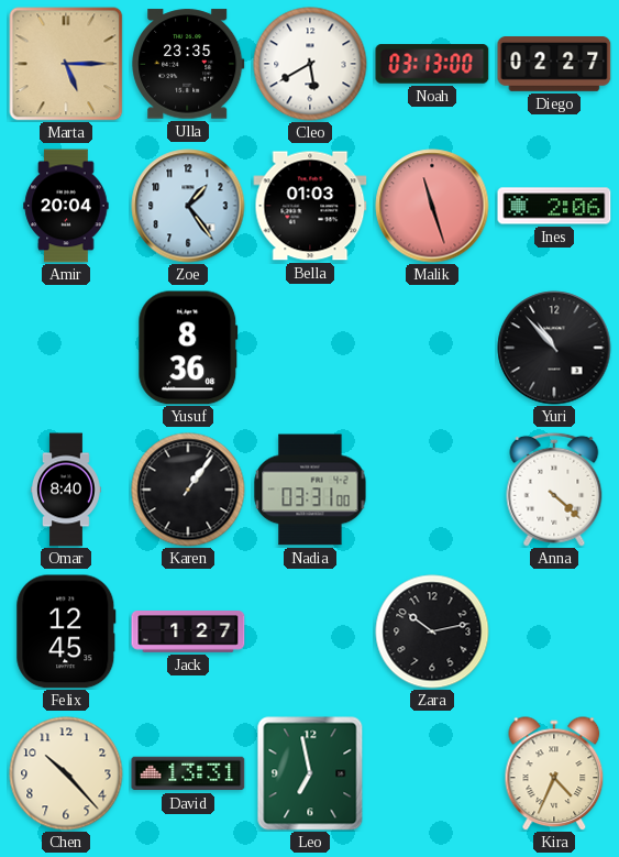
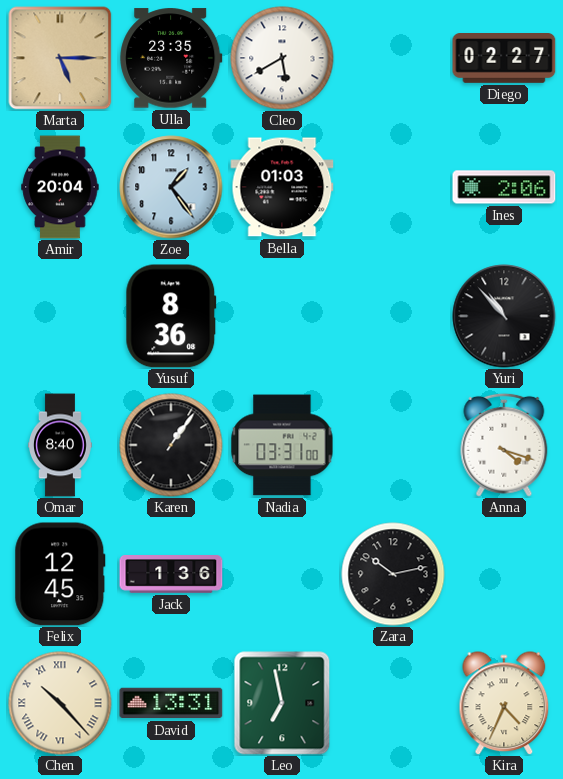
Noah: 03:13 -> none (432, 64)
Malik: 11:27 -> none (432, 206)
Anna: 4:22 -> 4:18 (504, 445)
Jack: 1:27 -> 1:36 (171, 575)
Chen numerals: Arabic -> Roman (60, 703)
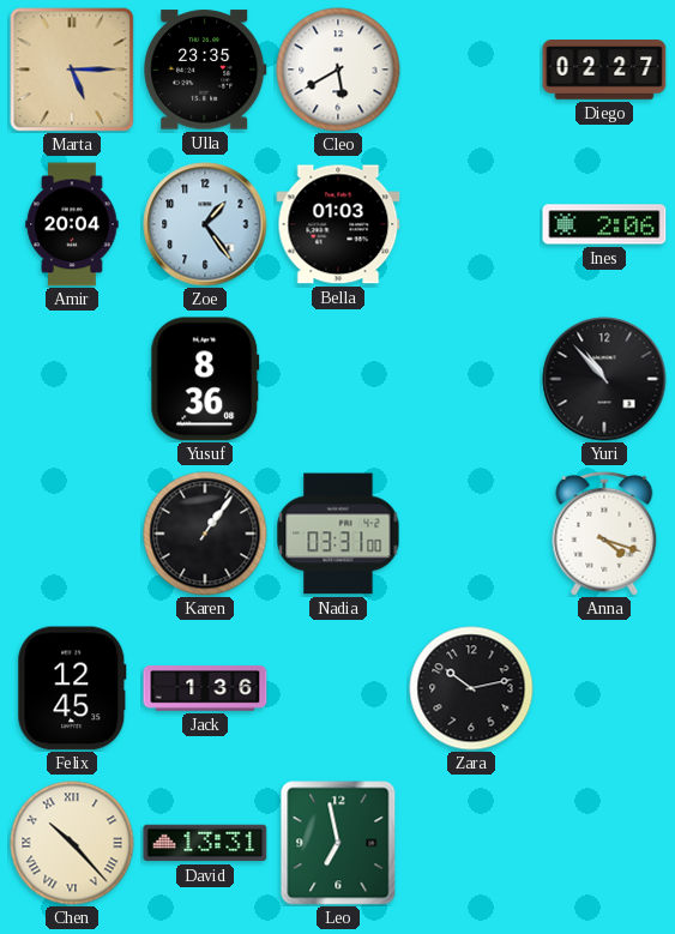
Omar: 8:40 -> none (61, 445)
Kira: 4:34 -> none (504, 703)
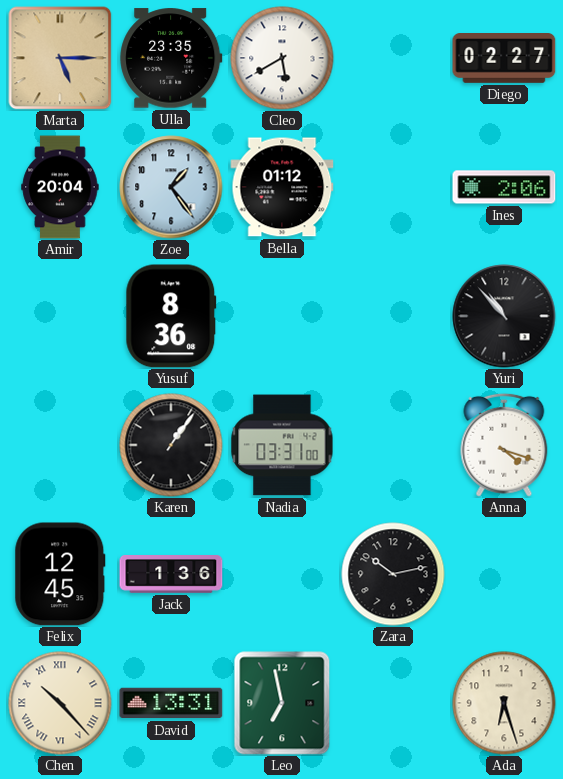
Bella: 01:03 -> 01:12 (282, 187)
Ada: none -> 6:27 (504, 703)
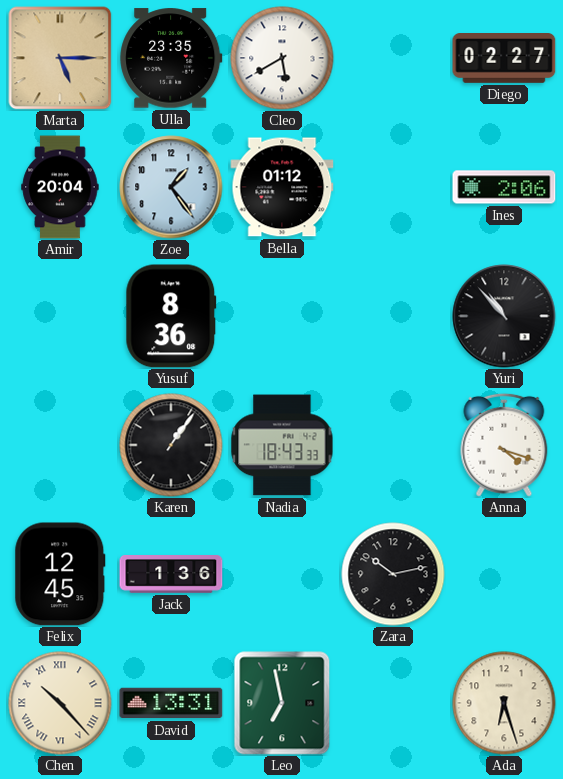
Nadia: 03:31 -> 18:43 (282, 445)
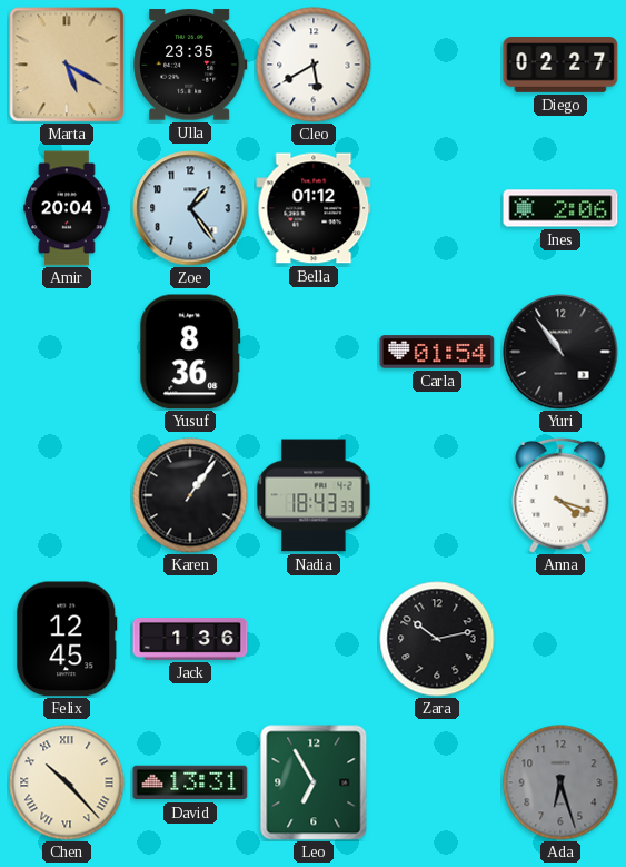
Marta: 5:15 -> 5:20 (67, 65)
Carla: none -> 01:54 (437, 352)
Yuri: 10:53 -> 10:54 (560, 352)
Leo: 6:58 -> 6:55 (314, 782)
Ada dial: cream -> grey (560, 782)
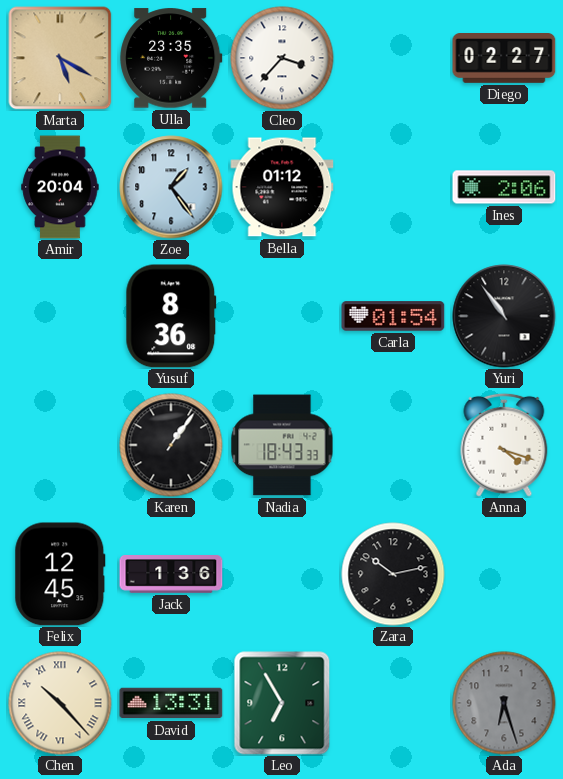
Cleo: 5:40 -> 3:37 (282, 58)
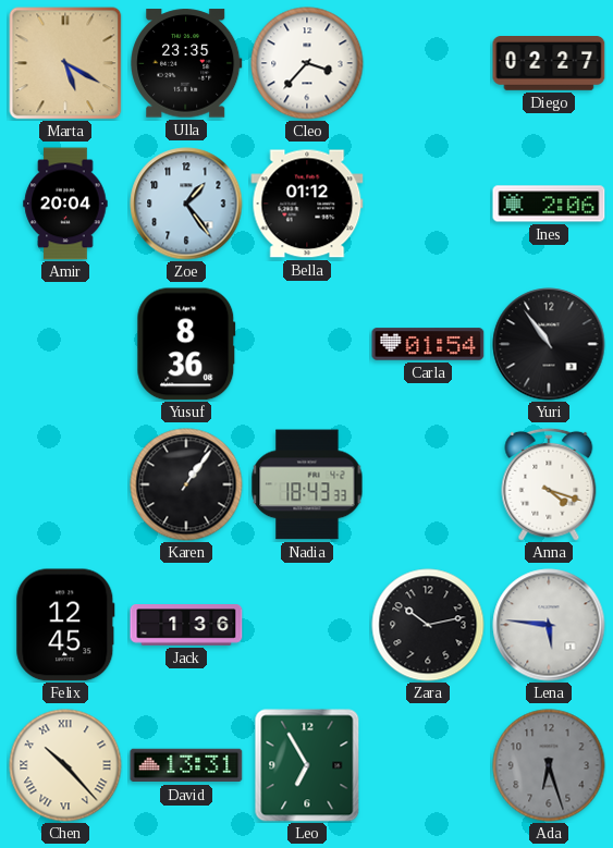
Lena: none -> 5:46 (549, 625)
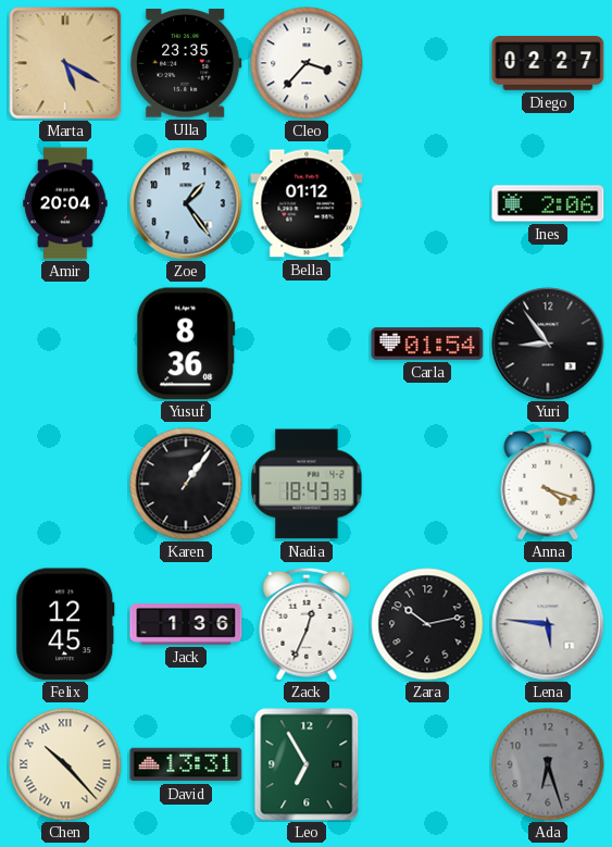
Yuri: 10:54 -> 8:54 (548, 344)
Zack: none -> 12:34 (307, 624)
